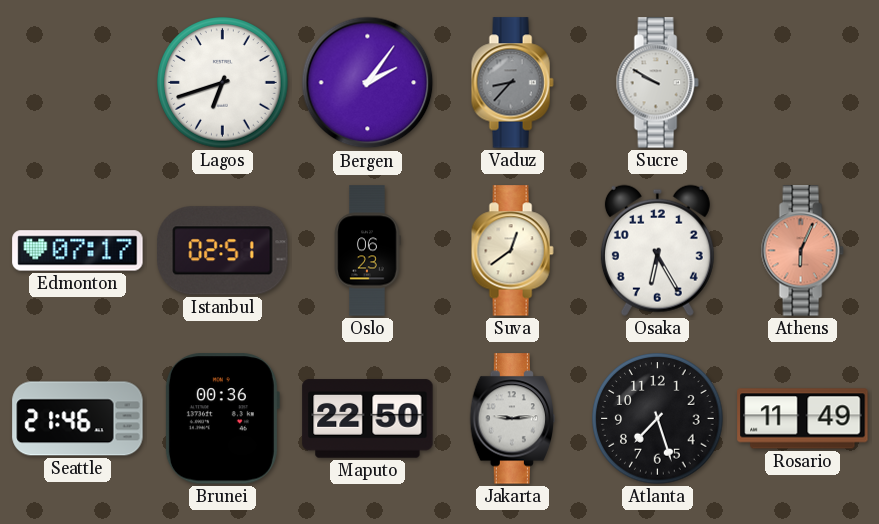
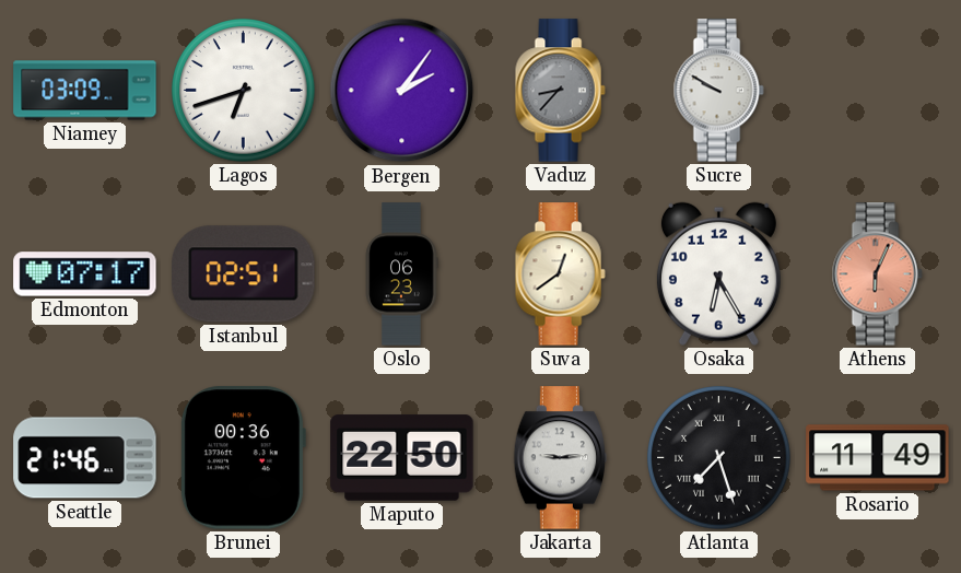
Niamey: none -> 03:09 (85, 91)
Atlanta numerals: Arabic -> Roman (719, 458)
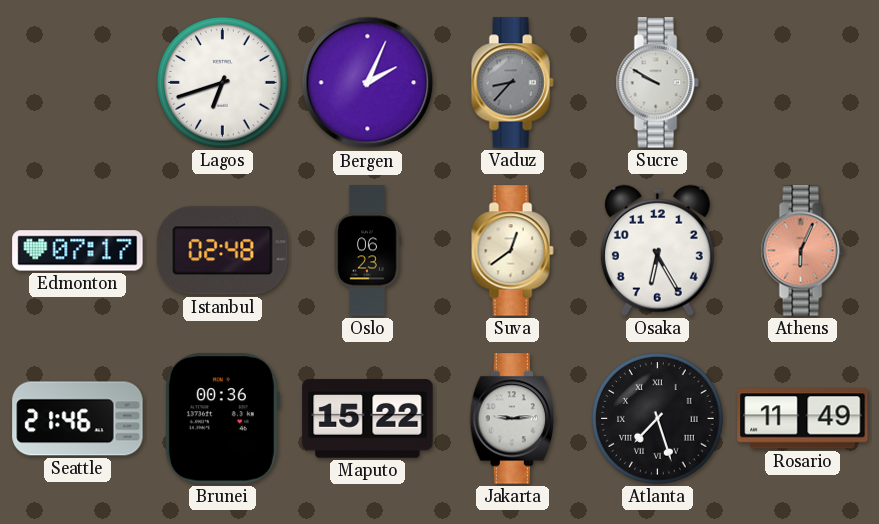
Niamey: 03:09 -> none (85, 91)
Bergen: 2:06 -> 2:04 (368, 83)
Istanbul: 02:51 -> 02:48 (223, 251)
Maputo: 22:50 -> 15:22 (368, 419)
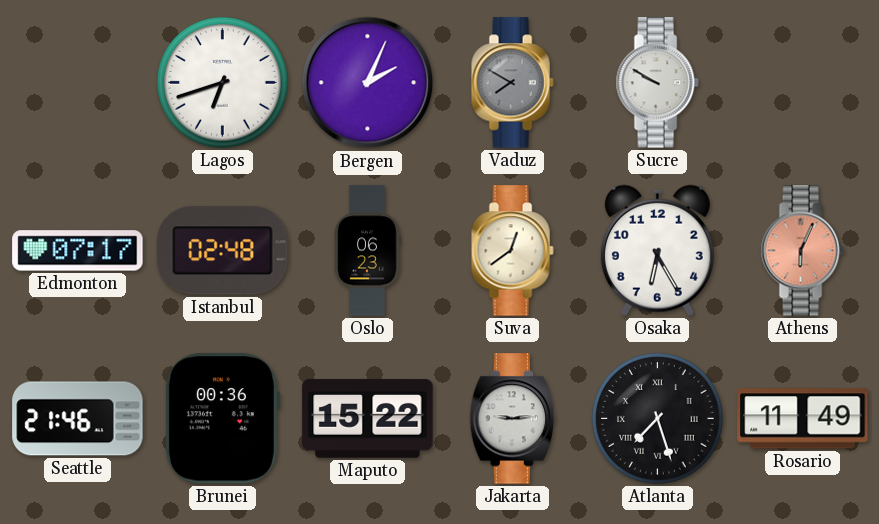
Vaduz: 8:37 -> 7:50 (512, 83)
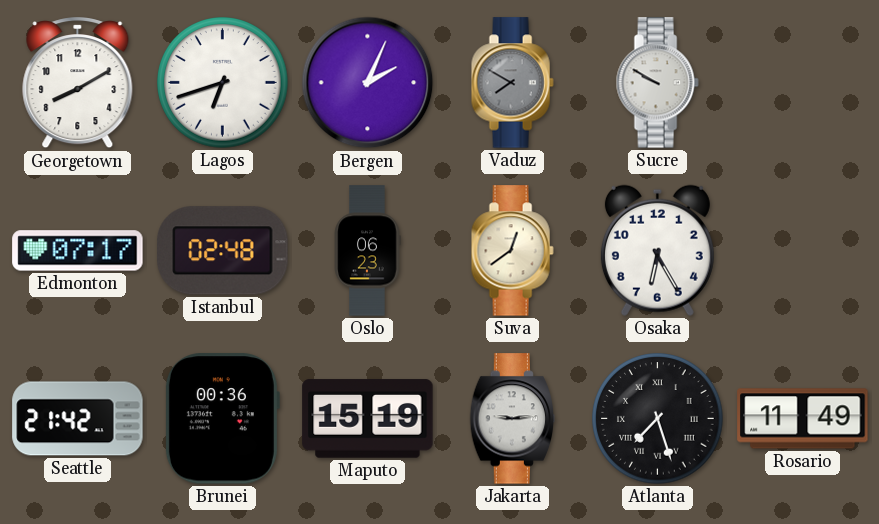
Georgetown: none -> 8:10 (78, 84)
Athens: 6:04 -> none (802, 251)
Seattle: 21:46 -> 21:42 (78, 419)
Maputo: 15:22 -> 15:19 (368, 419)
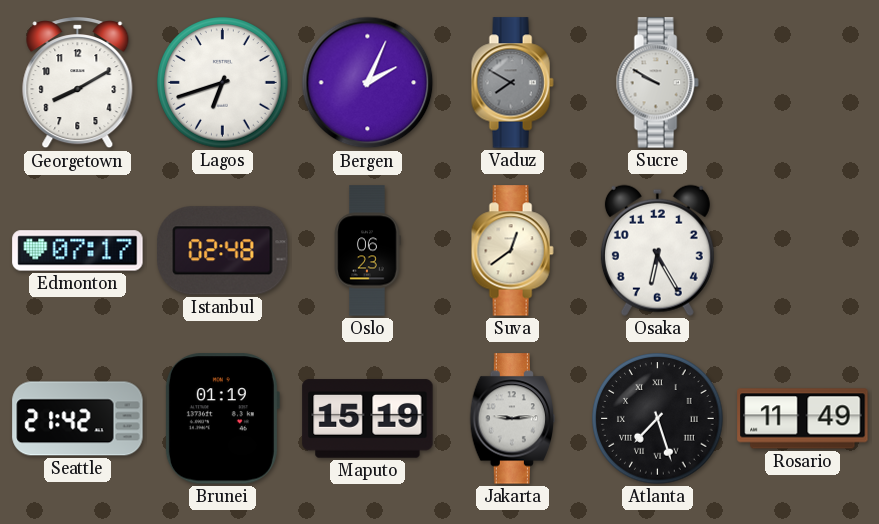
Brunei: 00:36 -> 01:19 (222, 419)
